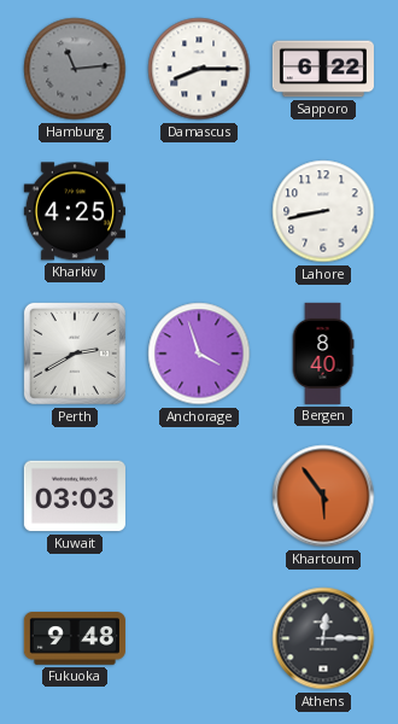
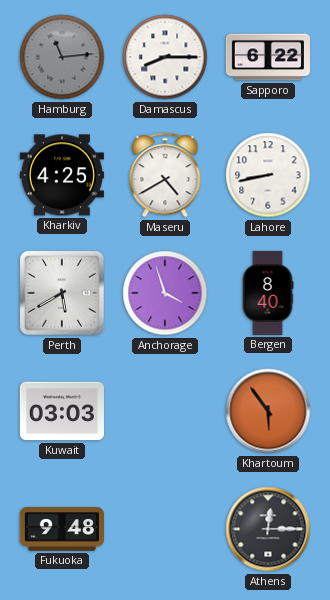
Maseru: none -> 4:40 (165, 175)
Perth: 2:40 -> 5:40 (62, 293)
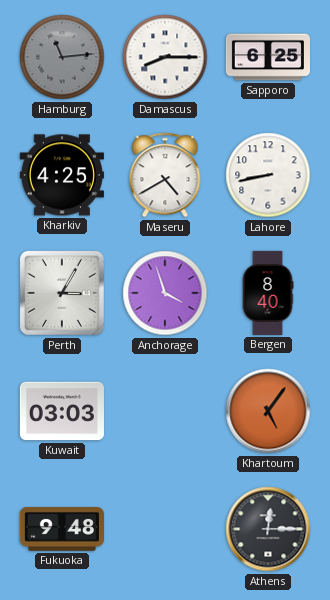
Sapporo: 6:22 -> 6:25 (268, 57)
Perth: 5:40 -> 3:05 (62, 293)
Khartoum: 5:54 -> 5:06 (268, 411)
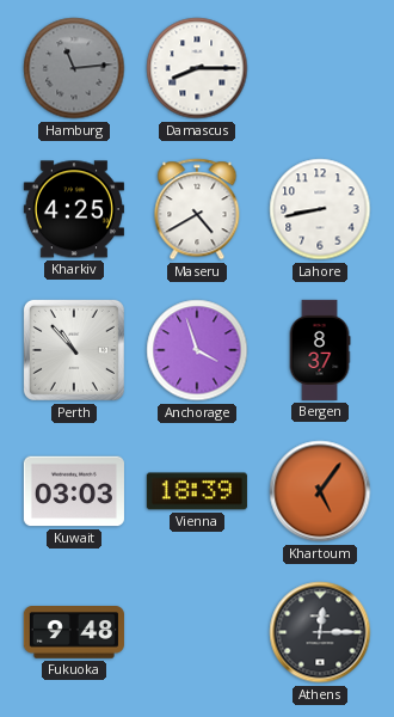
Sapporo: 6:25 -> none (268, 57)
Perth: 3:05 -> 10:53 (74, 350)
Bergen: 8:40 -> 8:37 (320, 350)
Vienna: none -> 18:39 (197, 491)
